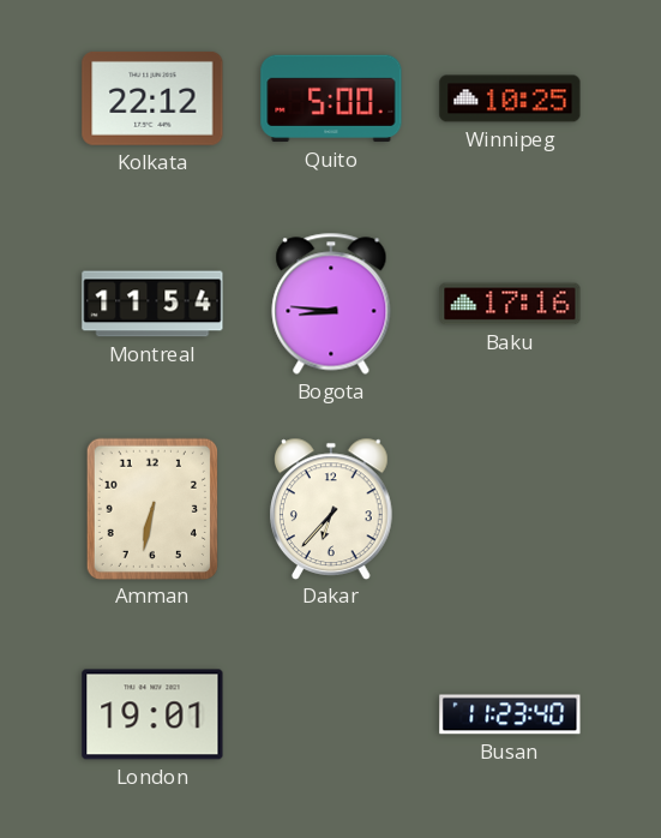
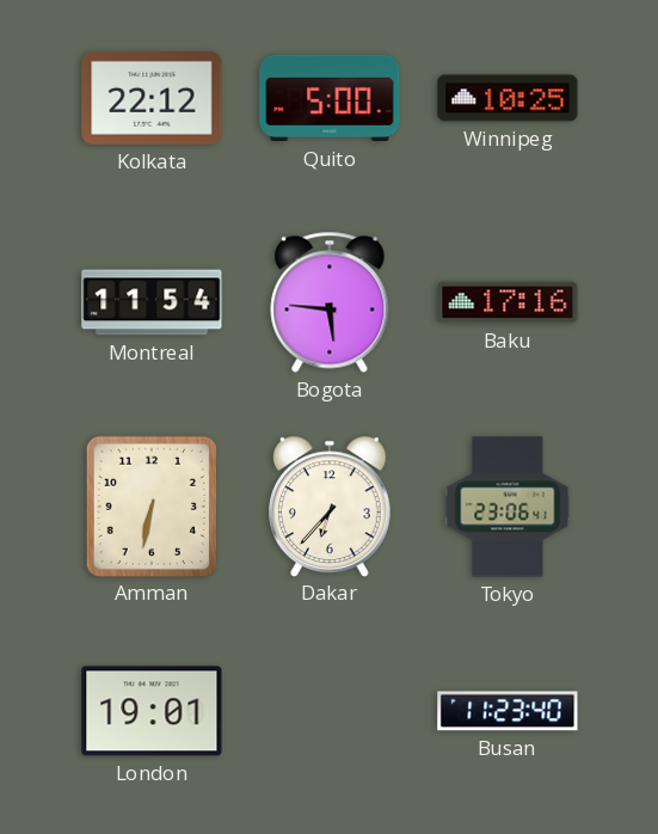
Bogota: 8:46 -> 5:46 (330, 302)
Tokyo: none -> 23:06 (508, 507)
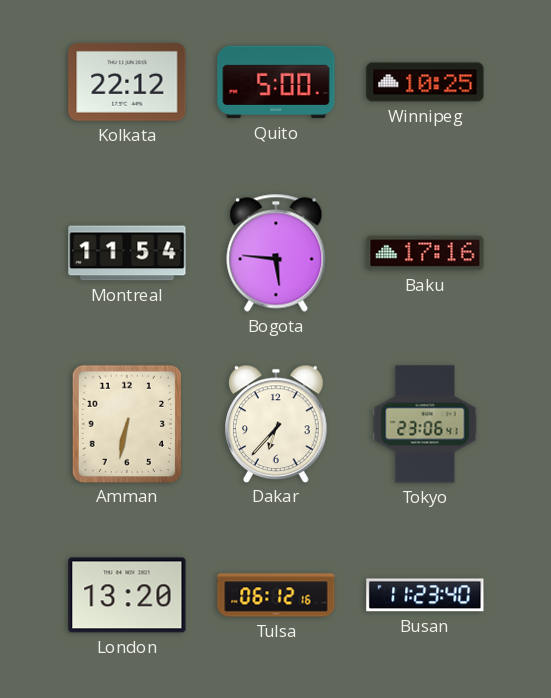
London: 19:01 -> 13:20 (127, 595)
Tulsa: none -> 06:12 (276, 595)
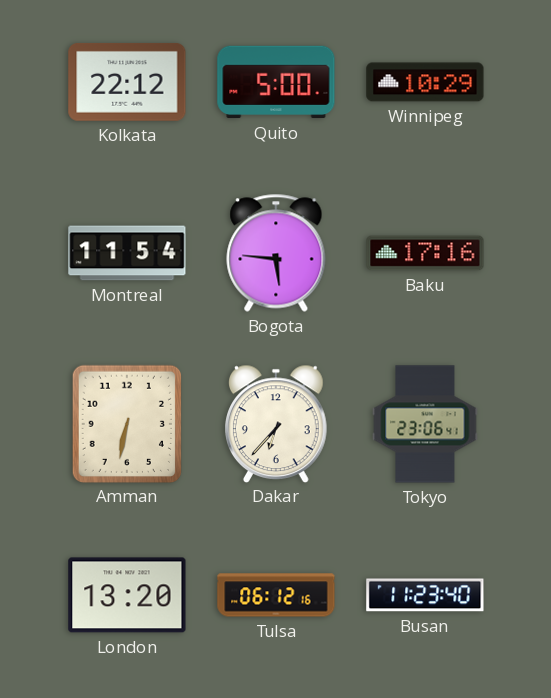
Winnipeg: 10:25 -> 10:29 (425, 82)
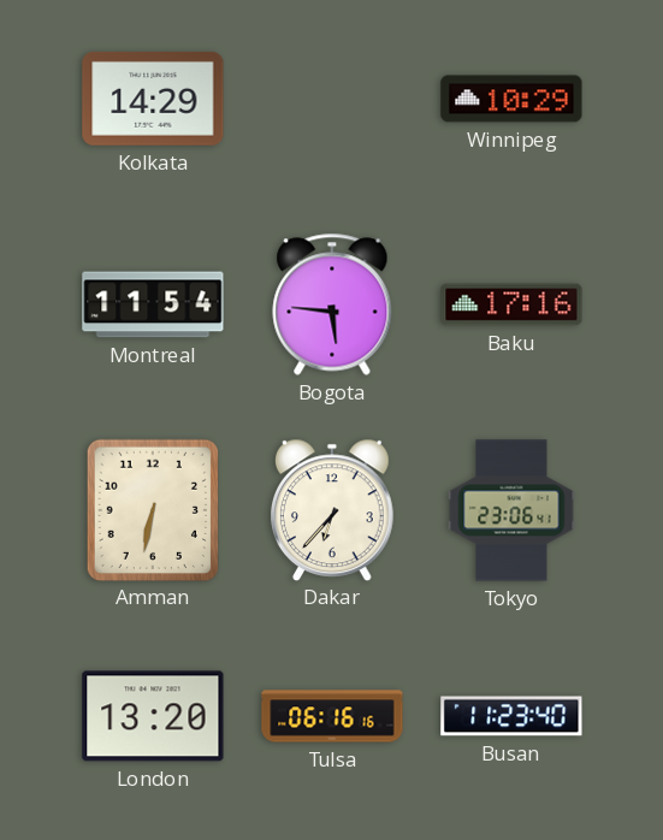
Kolkata: 22:12 -> 14:29 (153, 99)
Quito: 5:00 -> none (276, 82)
Tulsa: 06:12 -> 06:16 (332, 716)
